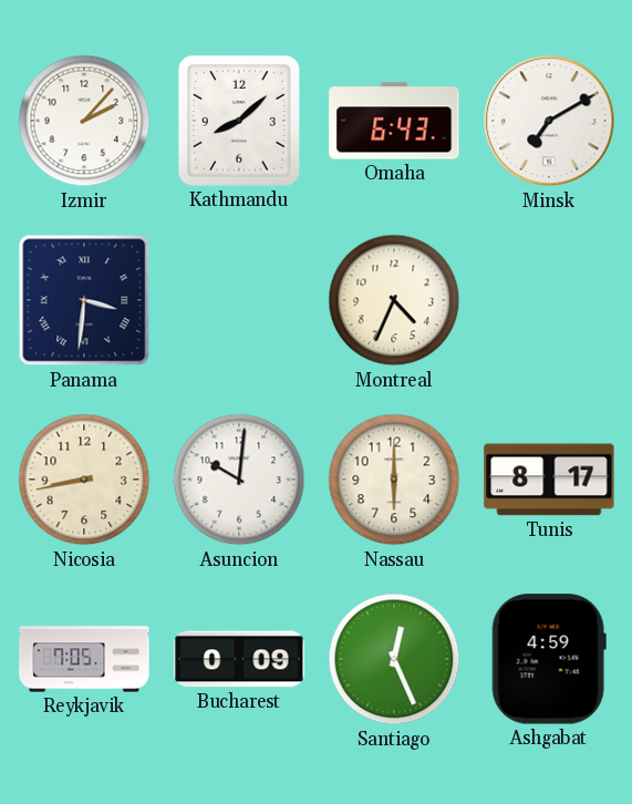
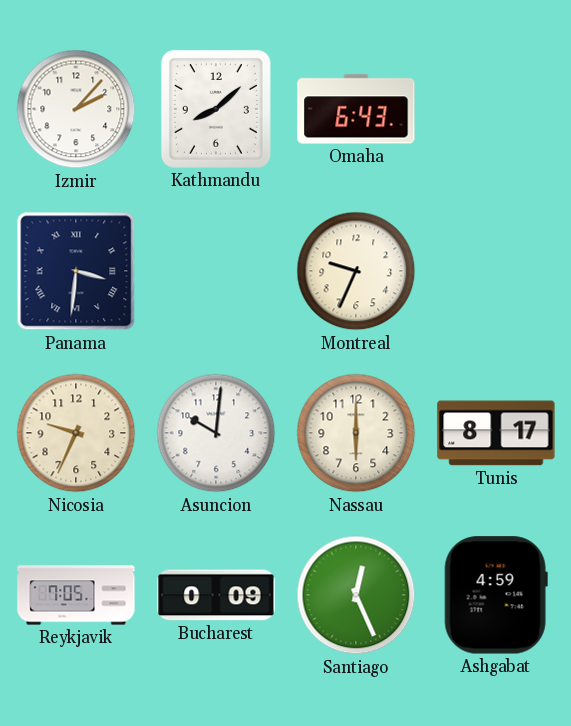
Minsk: 7:10 -> none (549, 121)
Montreal: 4:34 -> 9:34 (356, 271)
Nicosia: 8:43 -> 9:34 (76, 433)
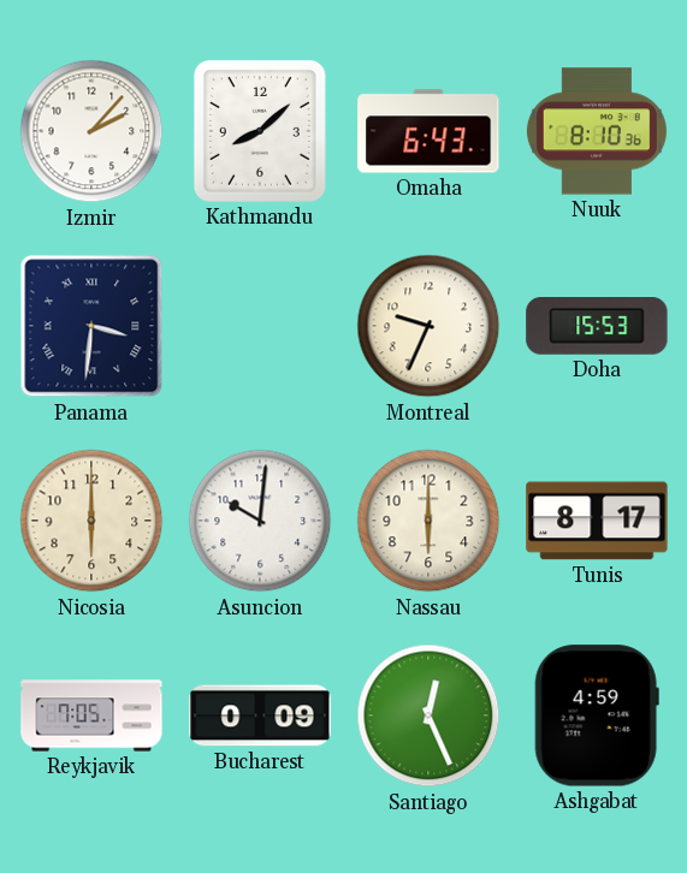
Nuuk: none -> 8:10 (597, 131)
Doha: none -> 15:53 (597, 327)
Nicosia: 9:34 -> 6:00 (91, 521)
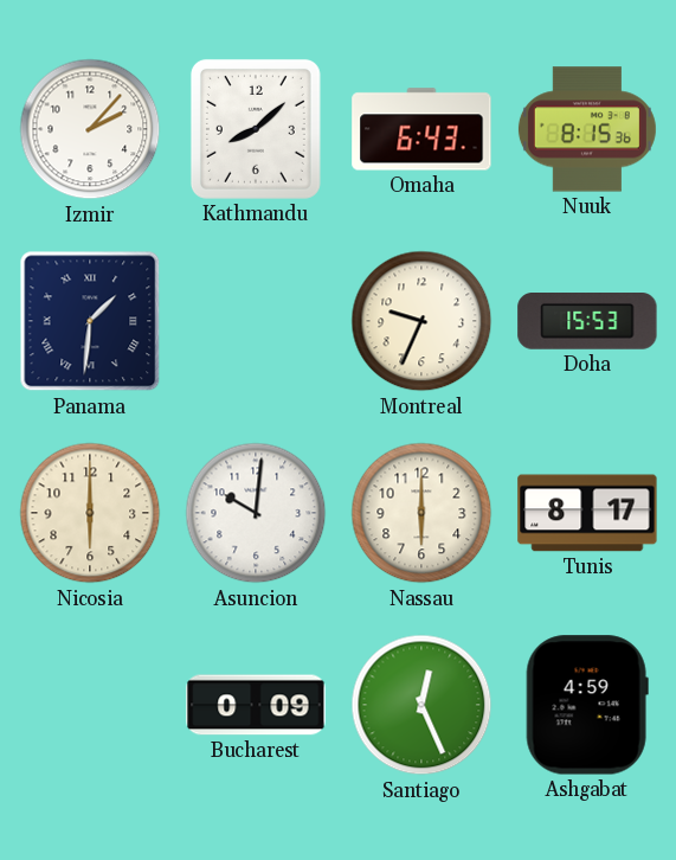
Nuuk: 8:10 -> 8:15 (587, 129)
Panama: 3:31 -> 1:31 (90, 321)
Reykjavik: 7:05 -> none (91, 715)
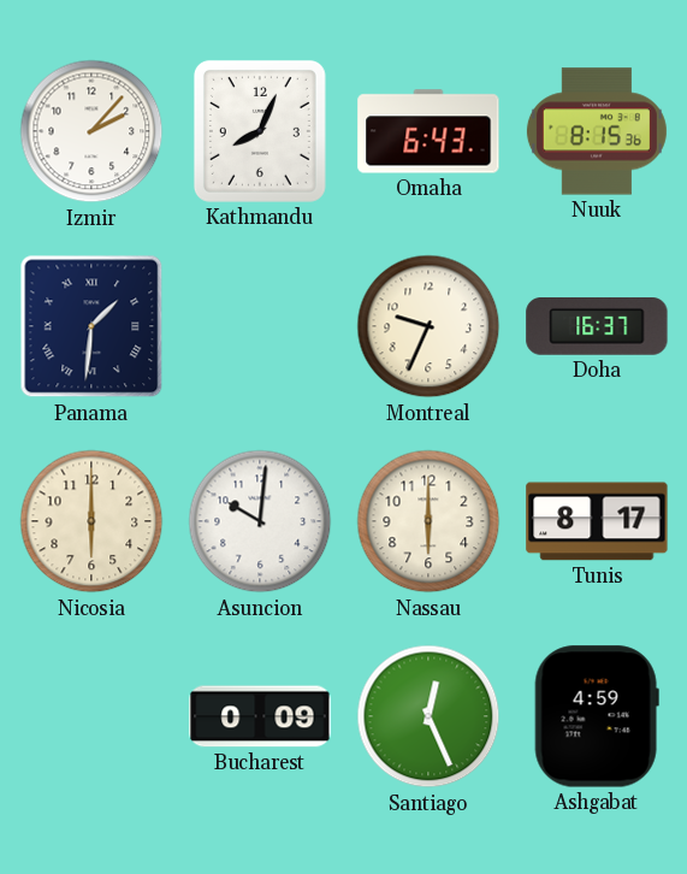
Kathmandu: 8:08 -> 8:04 (260, 131)
Doha: 15:53 -> 16:37 (597, 327)
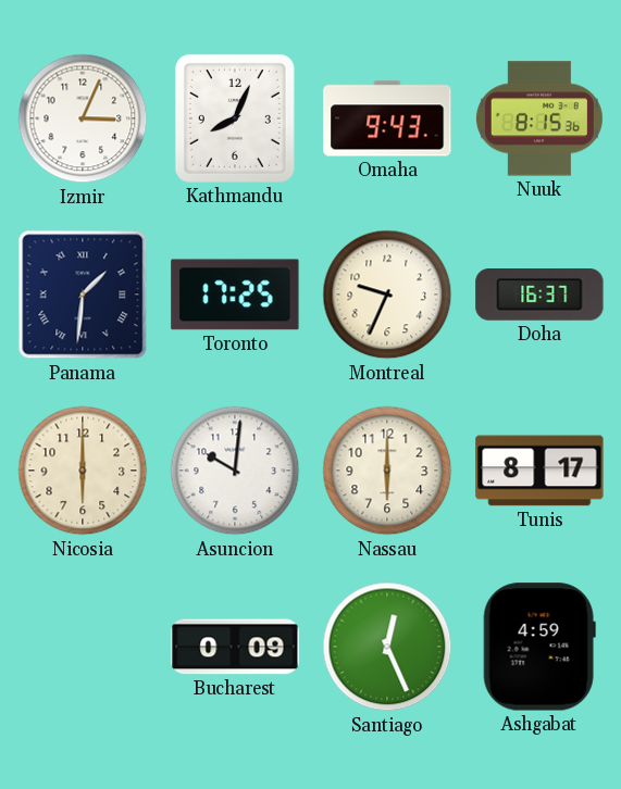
Izmir: 2:07 -> 3:04 (83, 118)
Omaha: 6:43 -> 9:43 (387, 118)
Toronto: none -> 17:25 (235, 295)
